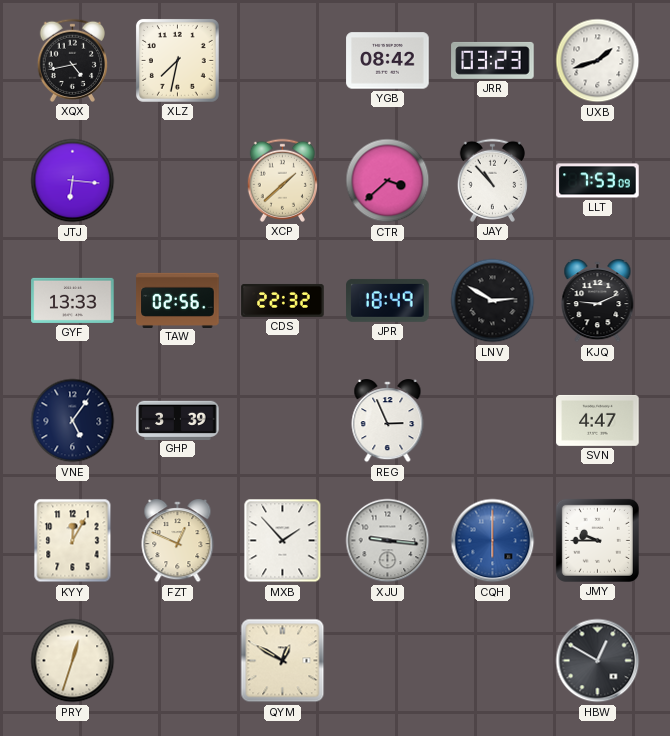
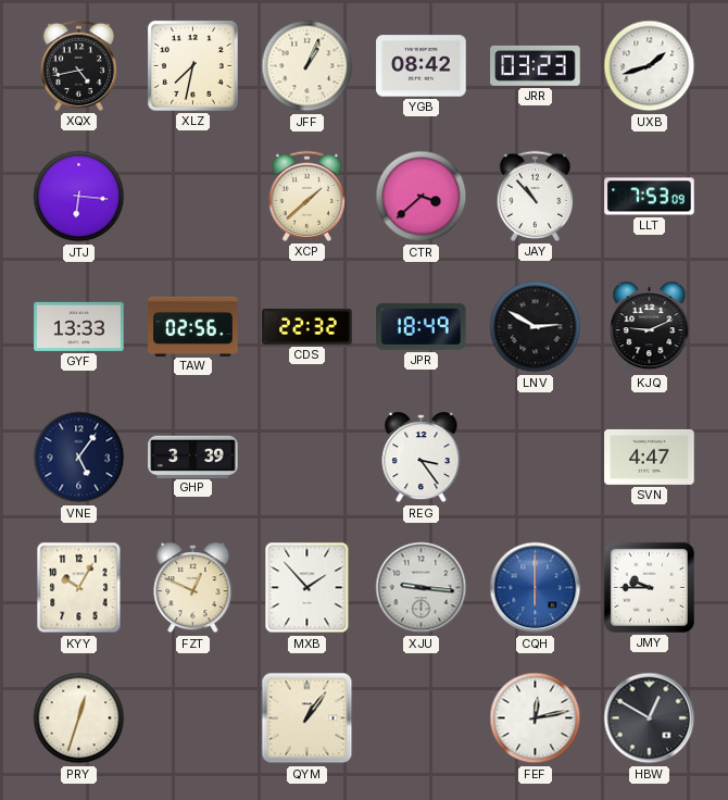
JFF: none -> 1:04 (307, 66)
REG: 2:56 -> 3:24 (422, 458)
KYY: 12:05 -> 10:05 (79, 588)
QYM: 12:50 -> 1:06 (307, 718)
FEF: none -> 12:13 (536, 718)
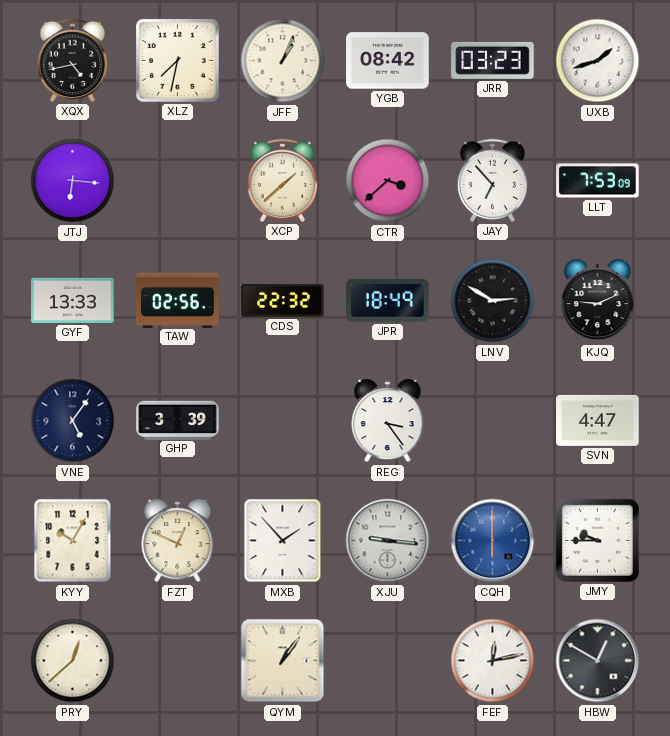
JAY: 10:53 -> 6:53 (492, 180)
PRY: 12:33 -> 12:38 (73, 661)
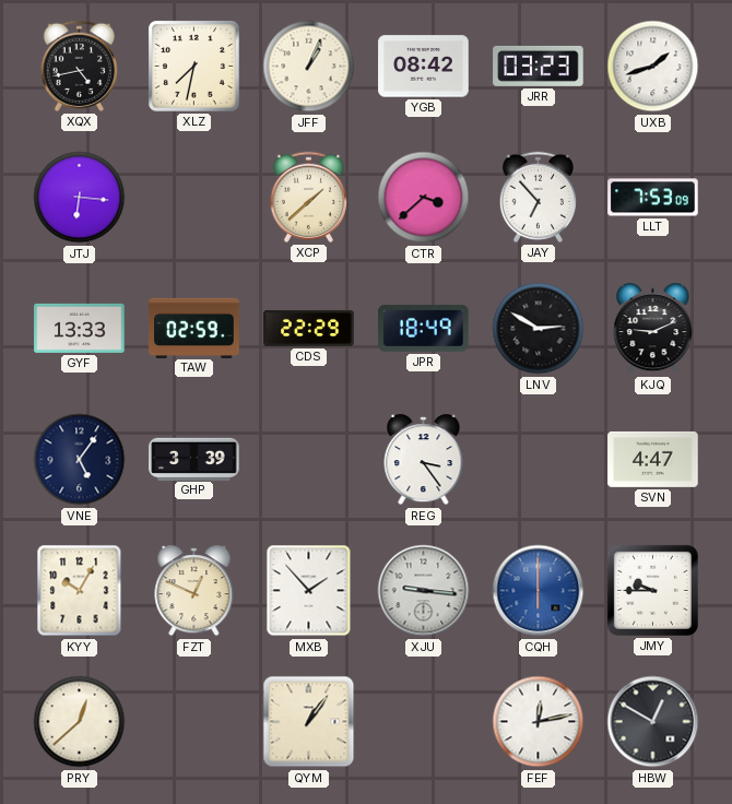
TAW: 02:56 -> 02:59 (194, 328)
CDS: 22:32 -> 22:29 (309, 328)
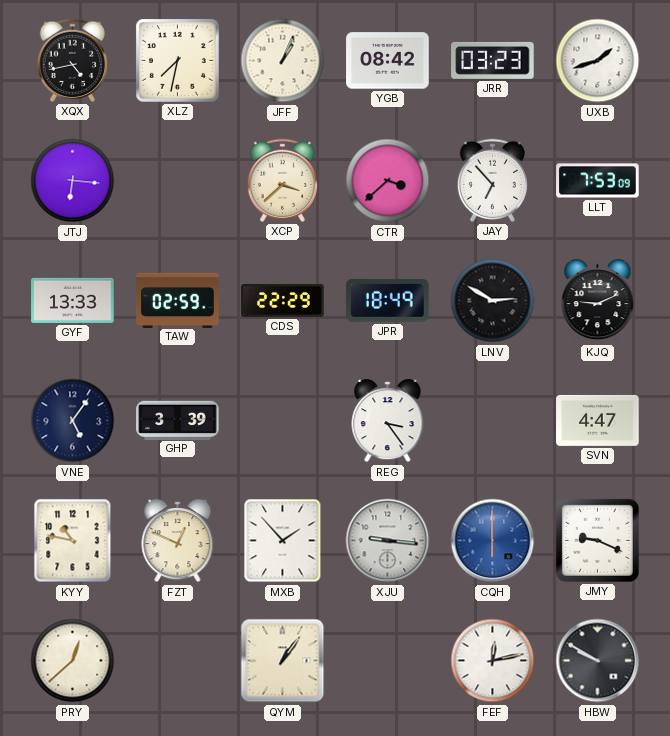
XCP: 1:38 -> 3:38 (282, 180)
KYY: 10:05 -> 10:47 (73, 541)
JMY: 9:45 -> 9:19 (597, 540)
HBW: 12:50 -> 9:50 (598, 661)
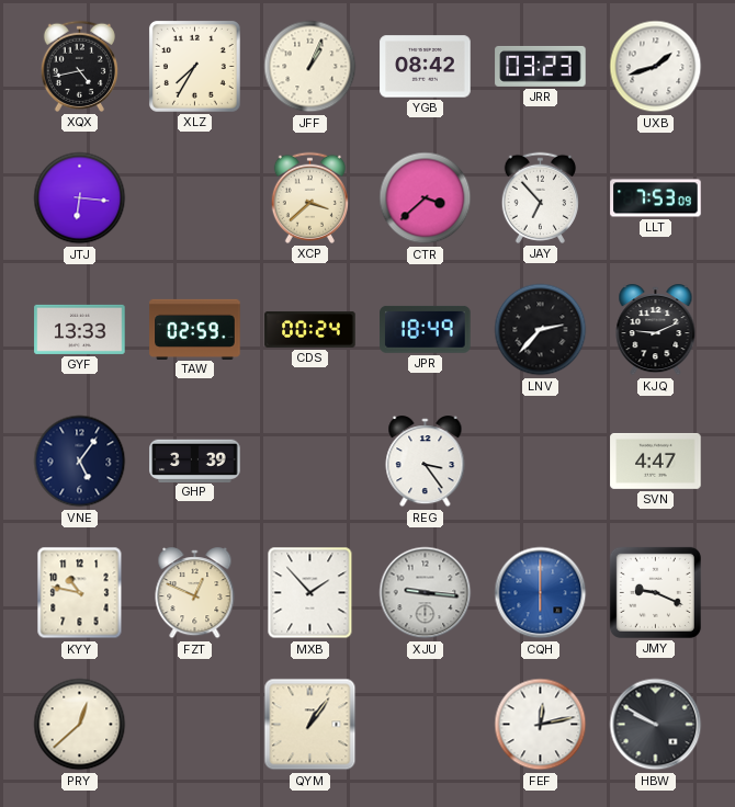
XLZ: 7:32 -> 7:35 (194, 66)
CDS: 22:29 -> 00:24 (310, 329)
LNV: 2:50 -> 2:37 (541, 330)
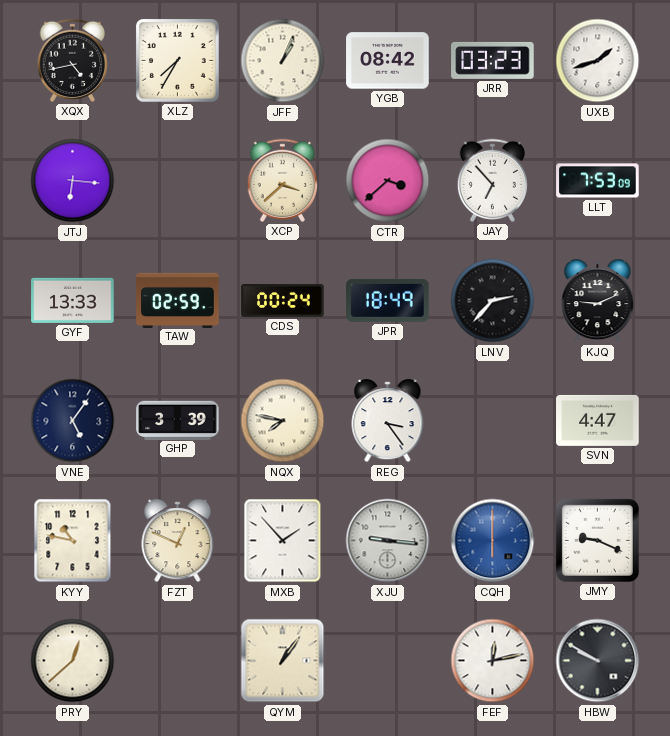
NQX: none -> 7:47 (283, 421)
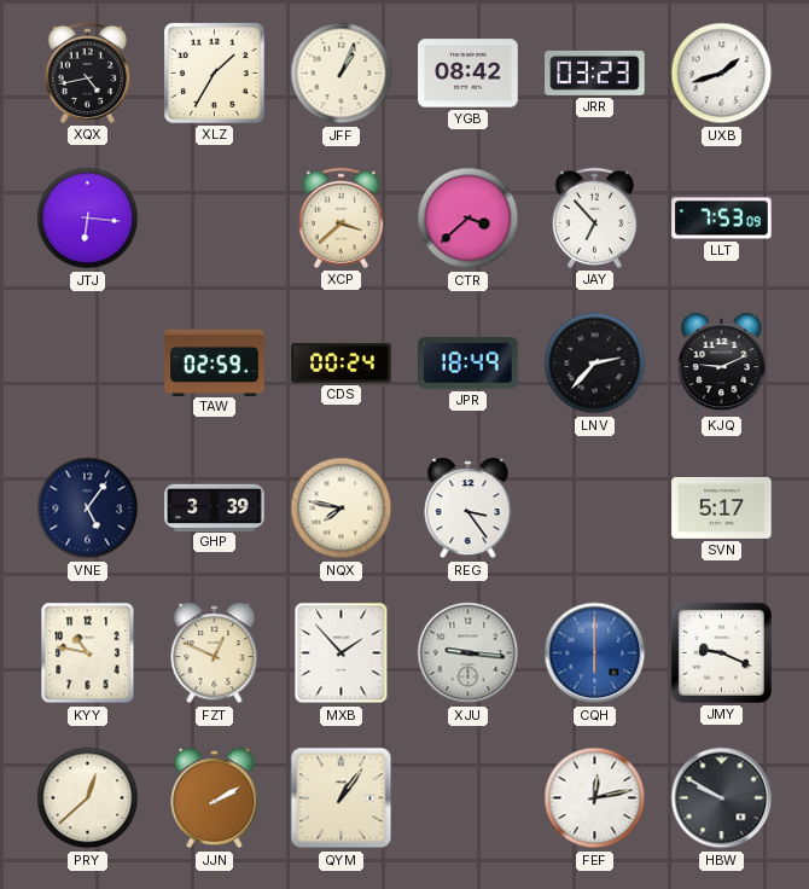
XLZ: 7:35 -> 1:35 (214, 72)
GYF: 13:33 -> none (73, 300)
SVN: 4:47 -> 5:17 (722, 507)
JJN: none -> 2:10 (215, 798)
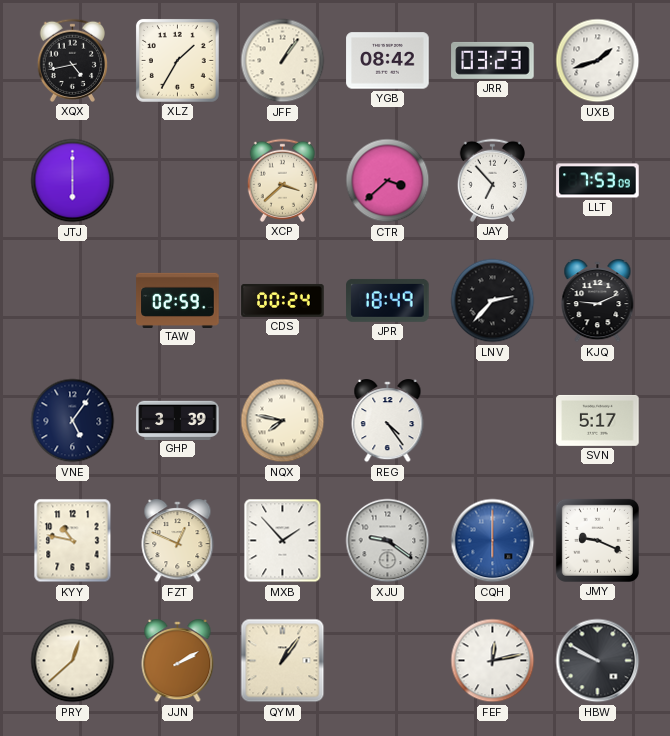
JFF: 1:04 -> 1:06 (283, 61)
JTJ: 6:16 -> 6:00 (73, 181)
REG: 3:24 -> 4:24 (388, 421)
XJU: 9:16 -> 9:21 (388, 541)
